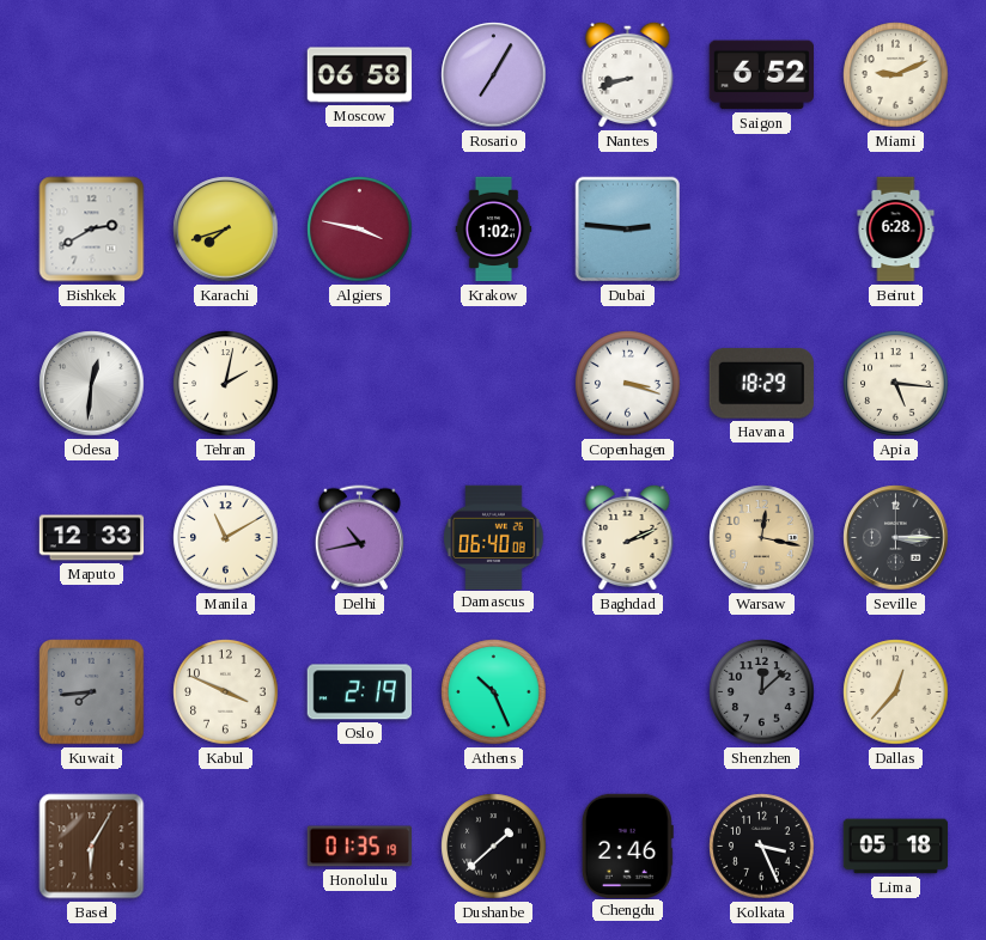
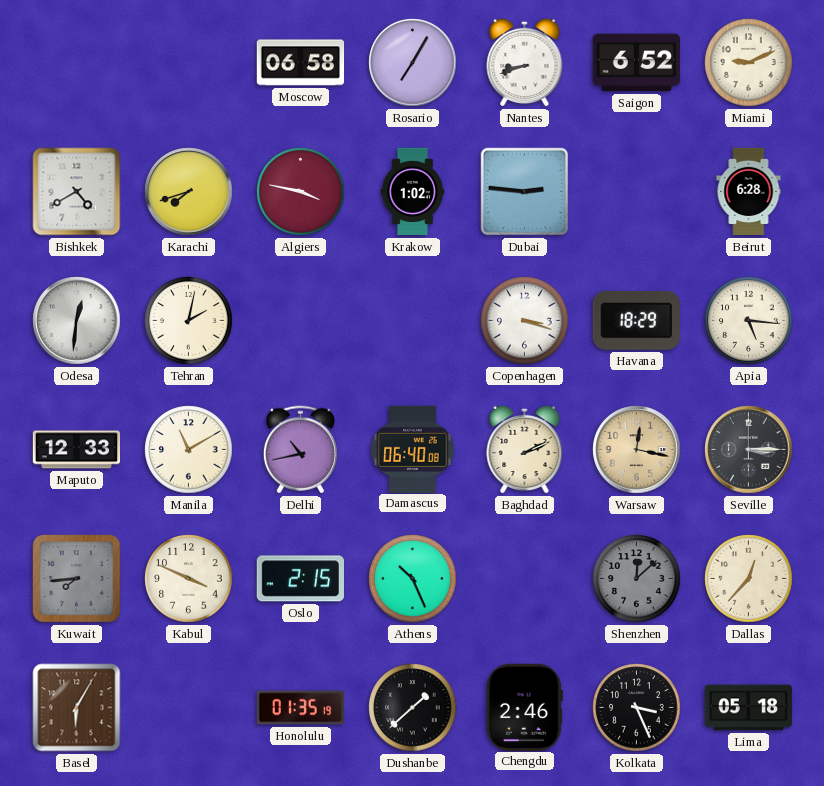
Bishkek: 2:40 -> 4:40 (77, 192)
Oslo: 2:19 -> 2:15 (300, 579)
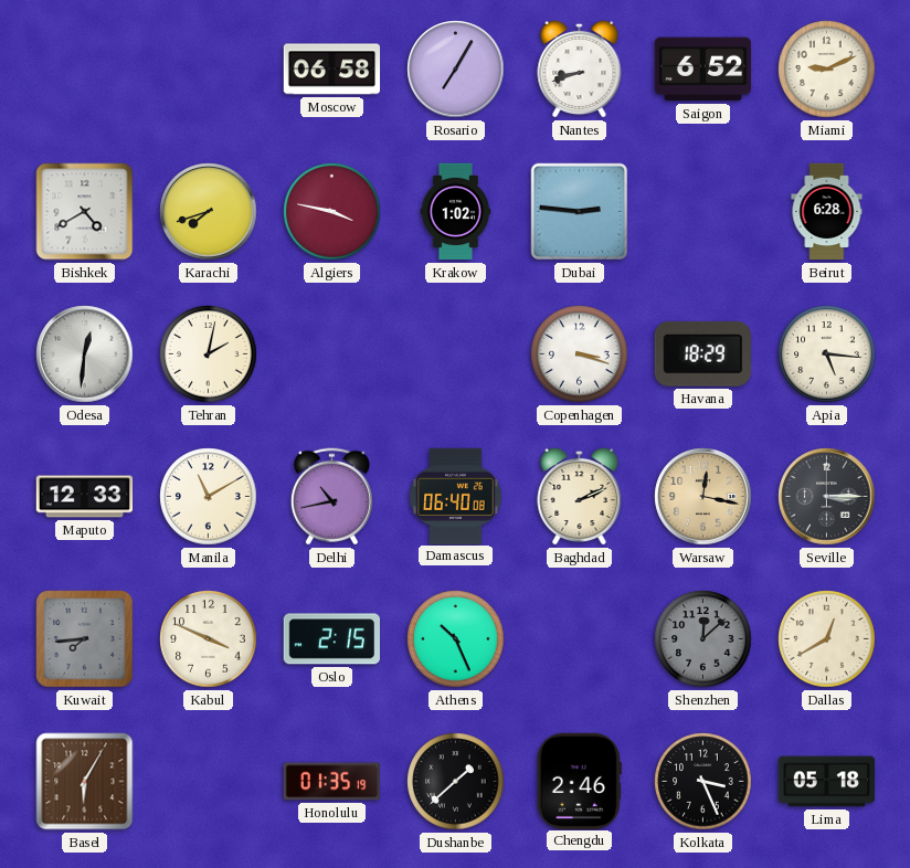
Dallas: 12:37 -> 12:40 (827, 639)
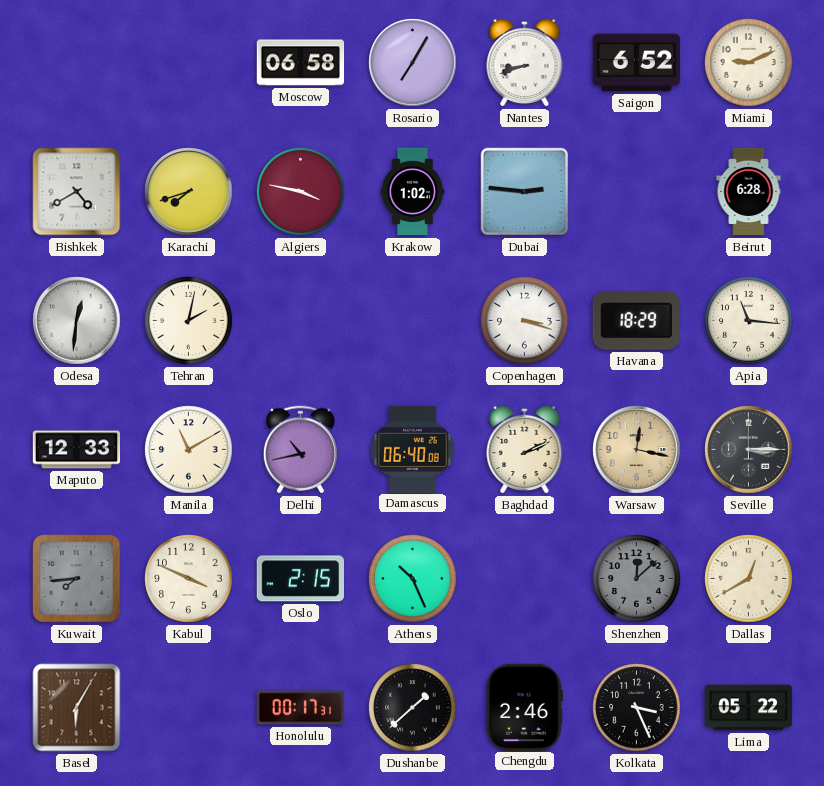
Apia: 5:16 -> 11:16 (749, 321)
Honolulu: 01:35 -> 00:17 (300, 708)
Lima: 05:18 -> 05:22 (749, 708)
